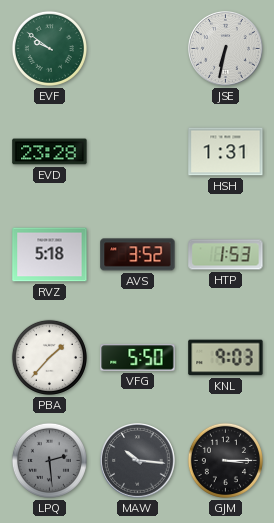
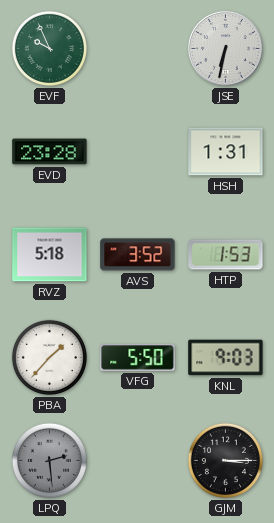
EVF: 9:51 -> 9:56 (49, 48)
MAW: 10:16 -> none (138, 461)
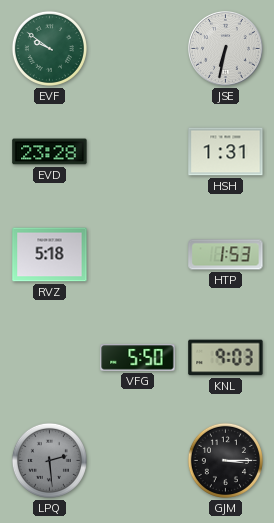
EVF: 9:56 -> 9:51 (49, 48)
AVS: 3:52 -> none (138, 255)
PBA: 1:37 -> none (49, 357)
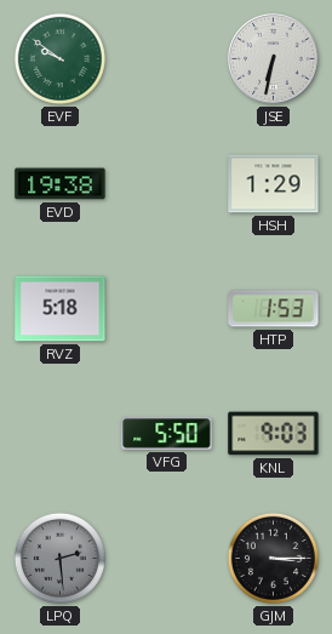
EVD: 23:28 -> 19:38 (61, 184)
HSH: 1:31 -> 1:29 (274, 184)
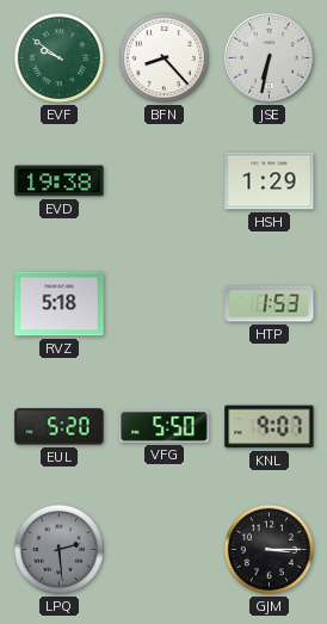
BFN: none -> 8:23 (163, 57)
EUL: none -> 5:20 (60, 427)
KNL: 9:03 -> 9:07 (270, 427)
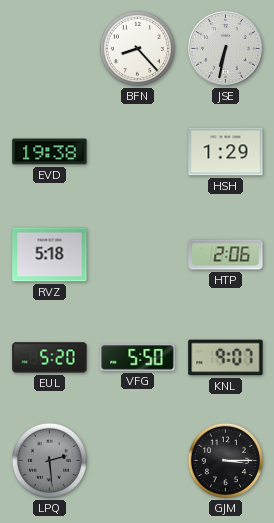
EVF: 9:51 -> none (58, 57)
HTP: 1:53 -> 2:06 (226, 255)
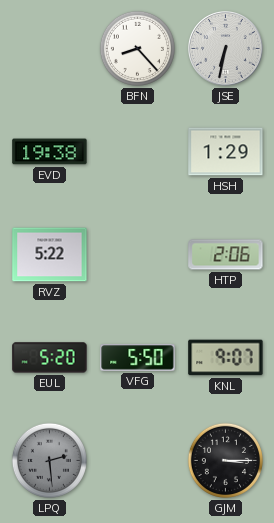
RVZ: 5:18 -> 5:22 (50, 255)
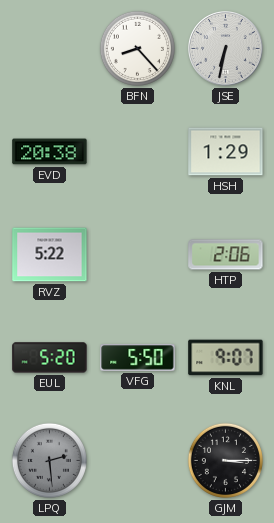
EVD: 19:38 -> 20:38 (50, 152)
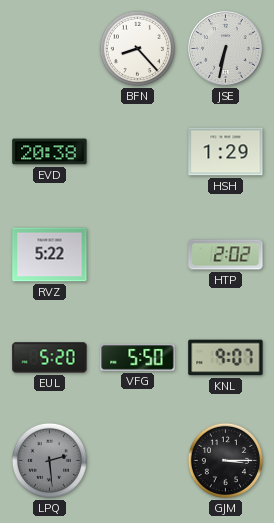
HTP: 2:06 -> 2:02 (226, 255)
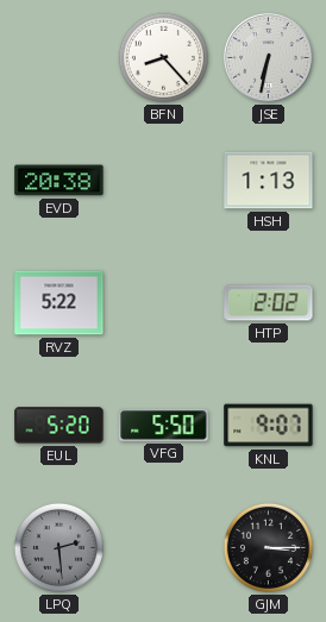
HSH: 1:29 -> 1:13 (269, 181)
